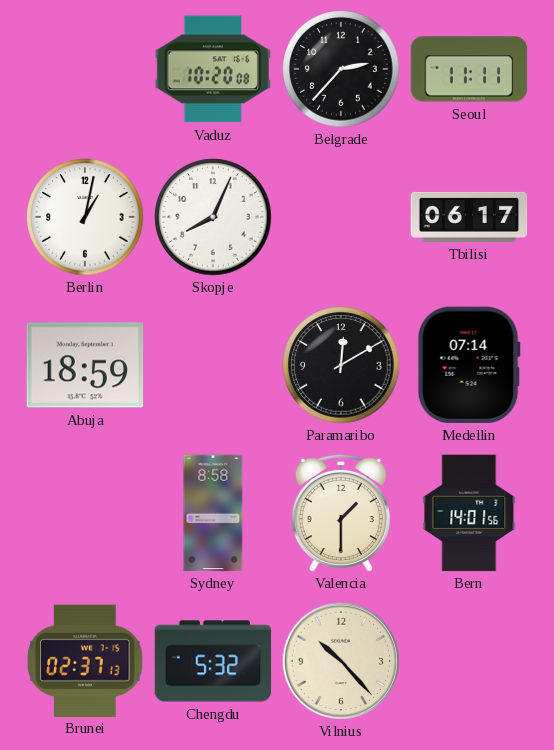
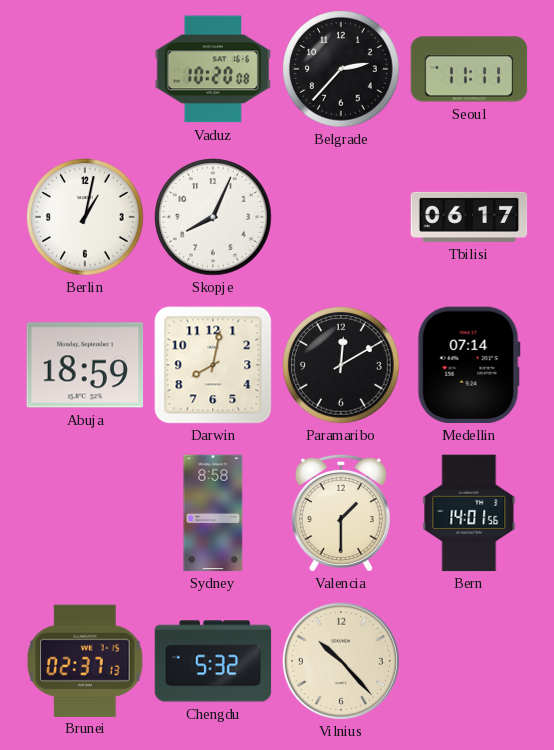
Darwin: none -> 8:02 (213, 365)
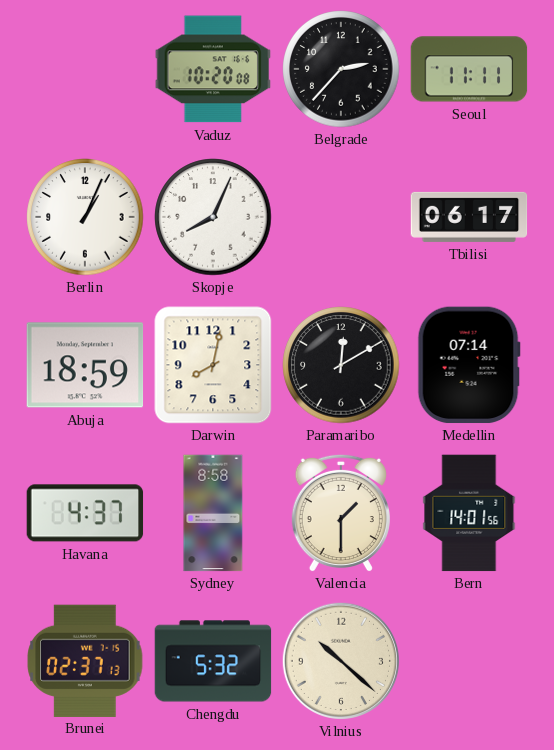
Berlin: 1:02 -> 1:04 (85, 217)
Havana: none -> 4:37 (85, 513)
Vilnius: 10:23 -> 10:22 (340, 660)
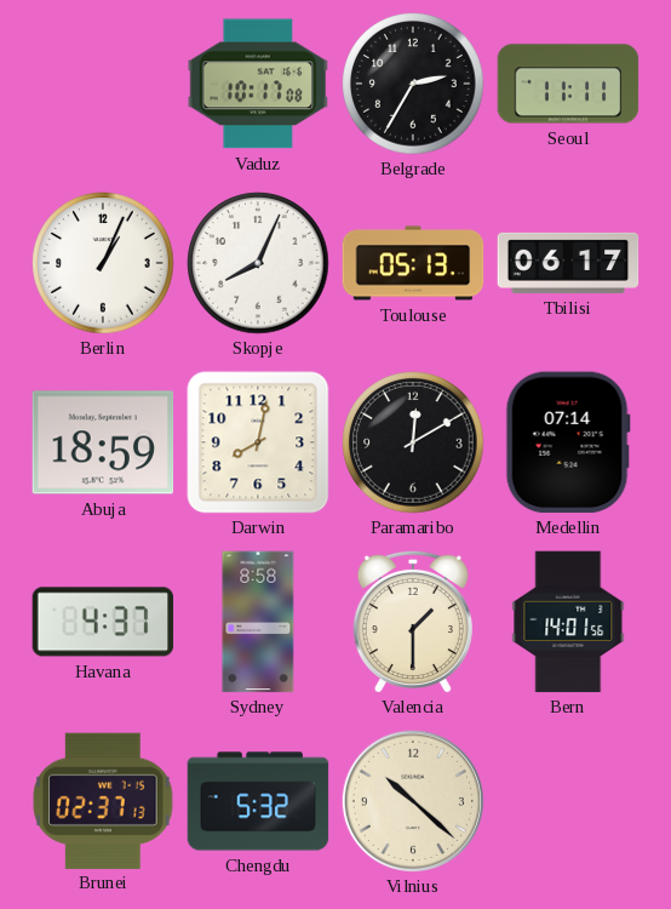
Vaduz: 10:20 -> 10:17 (258, 84)
Belgrade: 2:37 -> 2:35 (413, 84)
Toulouse: none -> 05:13 (413, 263)
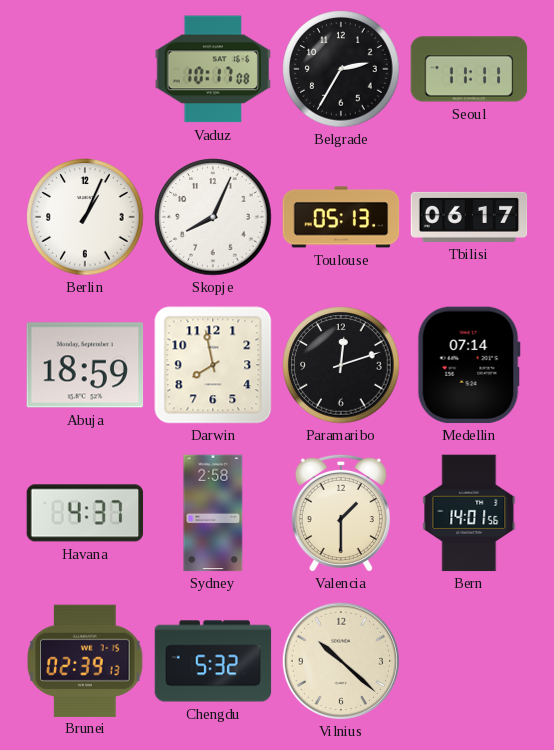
Darwin: 8:02 -> 7:58 (213, 365)
Paramaribo: 12:10 -> 12:12 (341, 365)
Sydney: 8:58 -> 2:58 (213, 513)
Brunei: 02:37 -> 02:39 (85, 660)
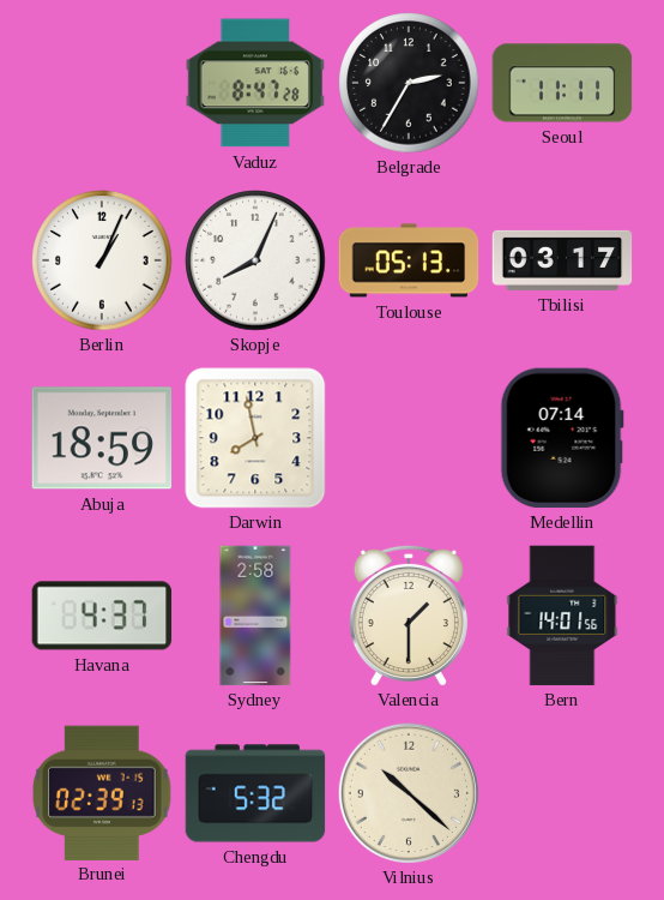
Vaduz: 10:17 -> 8:47 (255, 83)
Tbilisi: 06:17 -> 03:17 (562, 260)
Paramaribo: 12:12 -> none (341, 365)
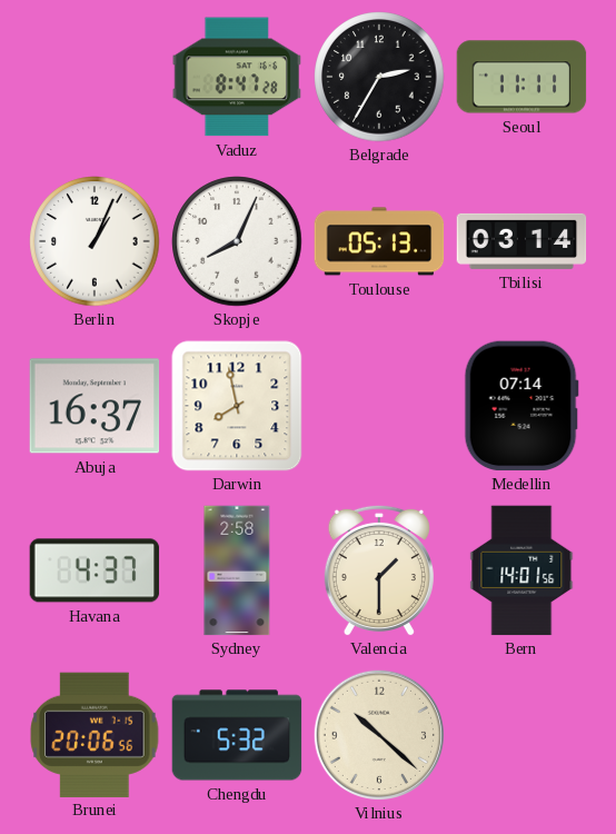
Tbilisi: 03:17 -> 03:14 (521, 241)
Abuja: 18:59 -> 16:37 (95, 406)
Brunei: 02:39 -> 20:06 (95, 734)
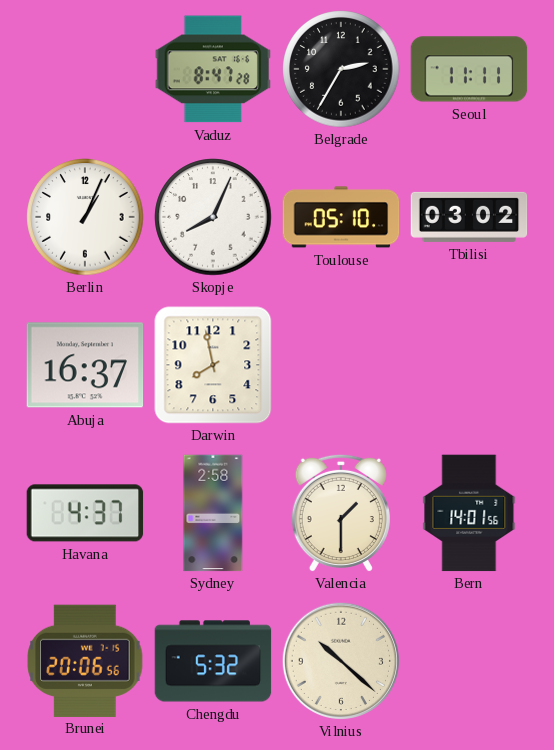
Toulouse: 05:13 -> 05:10 (341, 217)
Tbilisi: 03:14 -> 03:02 (469, 217)
Medellin: 07:14 -> none (521, 406)
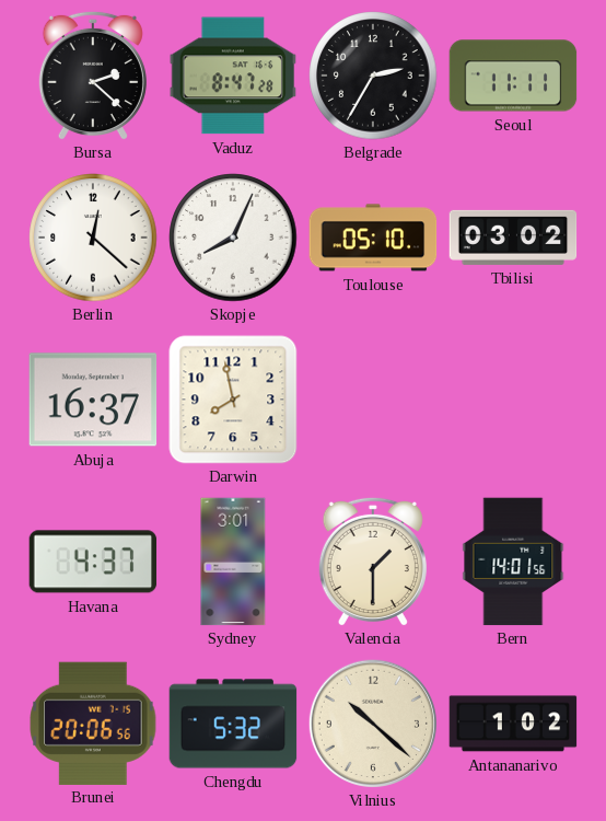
Bursa: none -> 2:22 (93, 76)
Berlin: 1:04 -> 12:22 (93, 238)
Sydney: 2:58 -> 3:01 (233, 562)
Antananarivo: none -> 1:02 (513, 724)
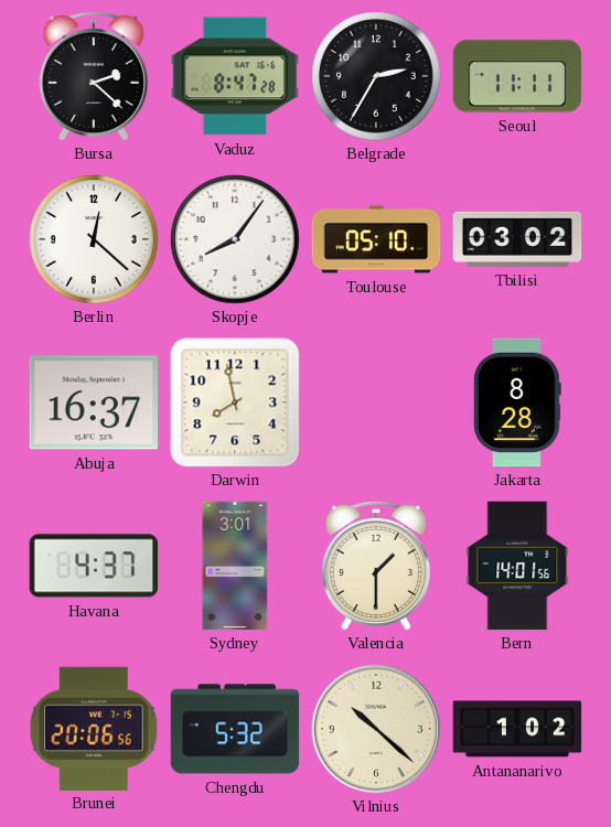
Skopje: 8:04 -> 8:06 (235, 239)
Jakarta: none -> 8:28 (517, 402)
